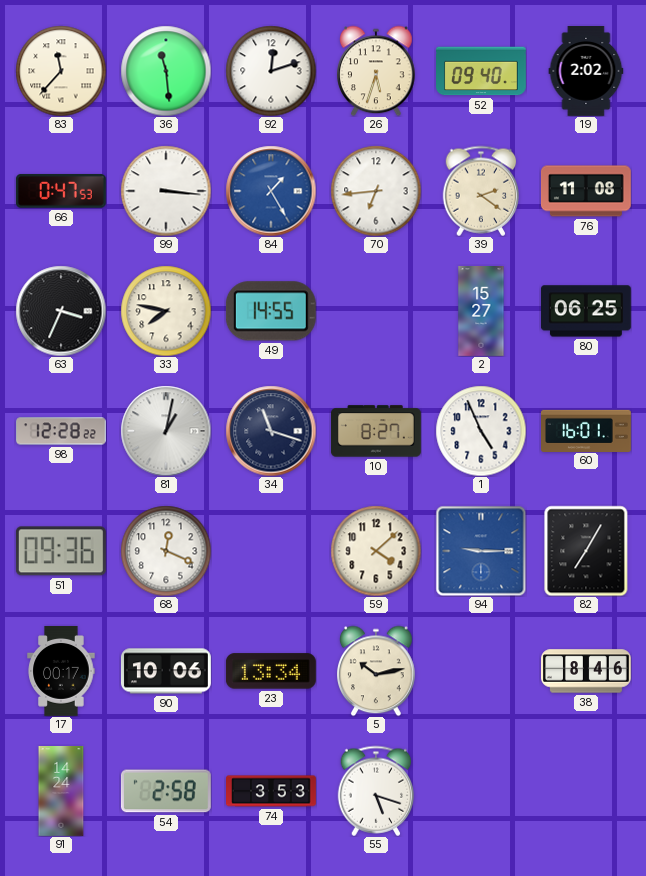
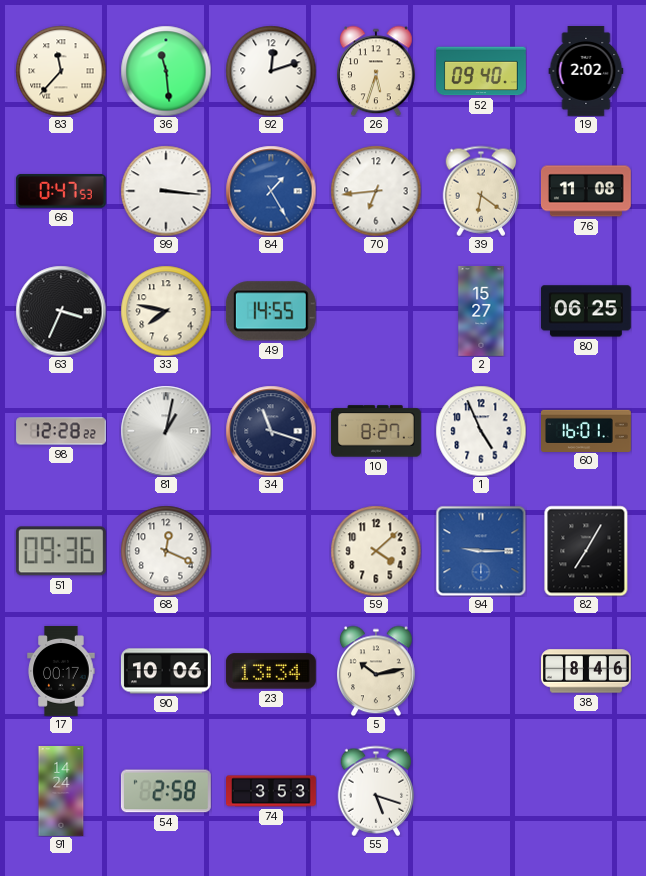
39: 2:21 -> 6:21 (481, 191)
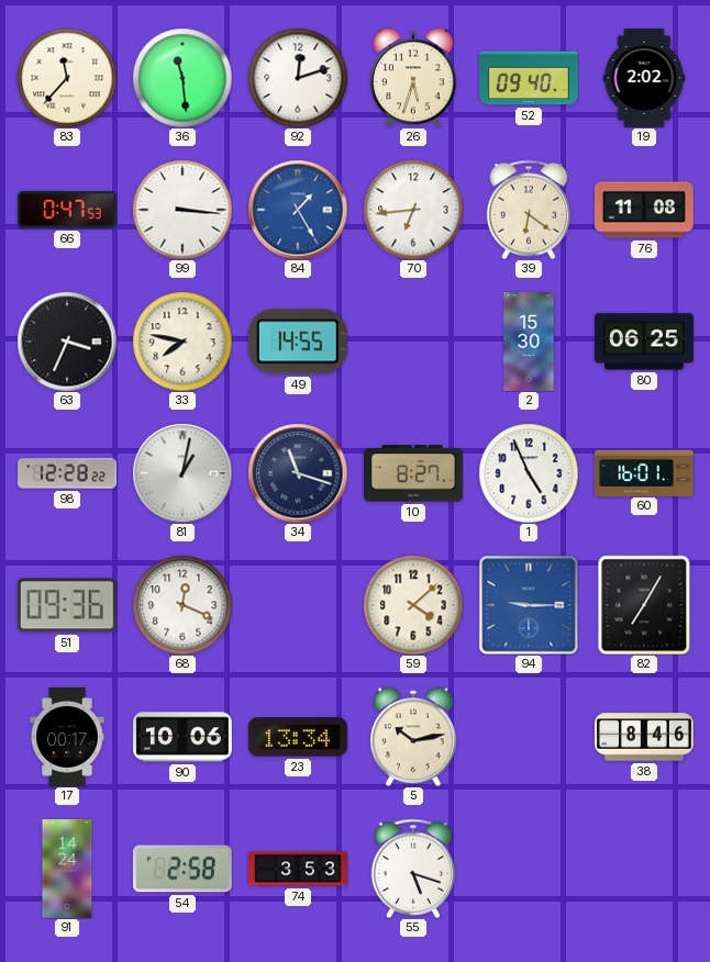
2: 15:27 -> 15:30 (529, 343)
